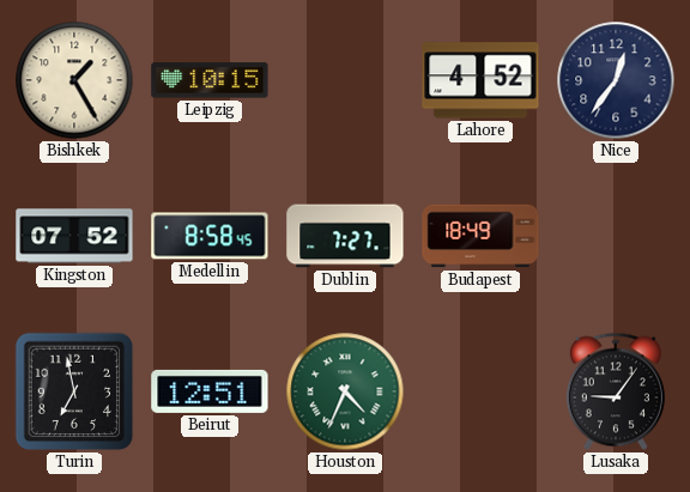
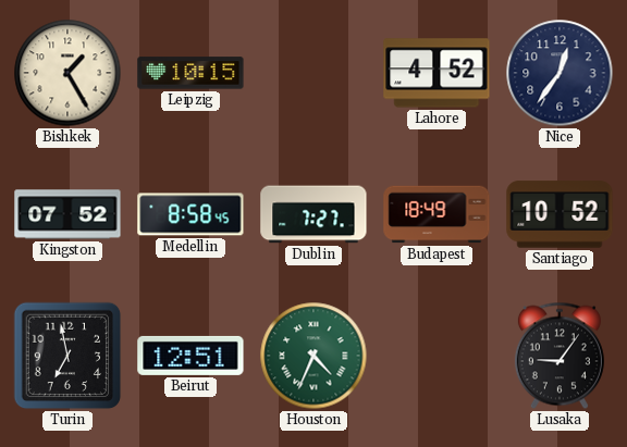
Santiago: none -> 10:52 (560, 214)
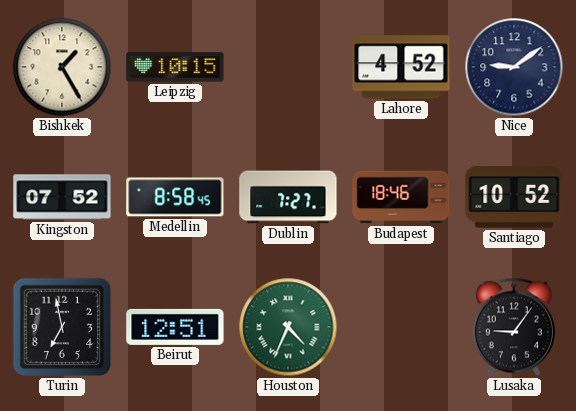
Nice: 12:36 -> 9:09 (514, 67)
Budapest: 18:49 -> 18:46 (401, 197)
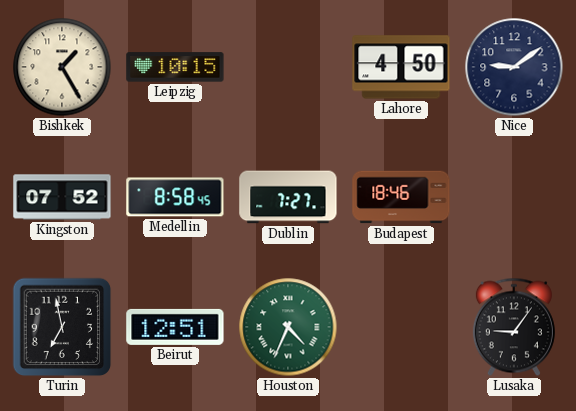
Lahore: 4:52 -> 4:50 (401, 67)
Santiago: 10:52 -> none (514, 197)
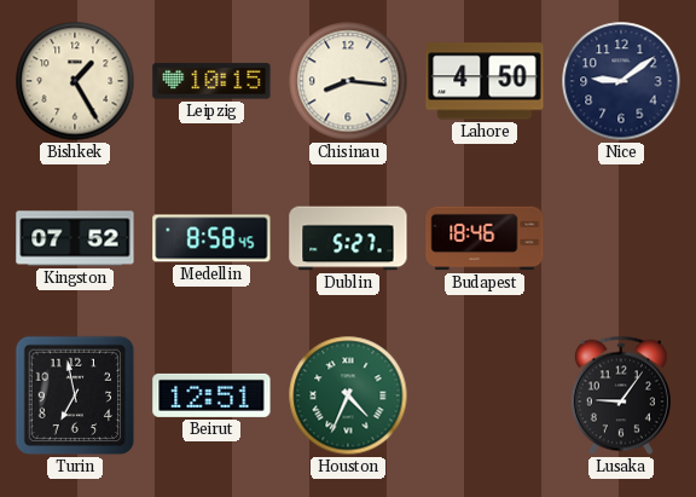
Chisinau: none -> 8:16 (348, 81)
Dublin: 7:27 -> 5:27 (348, 238)
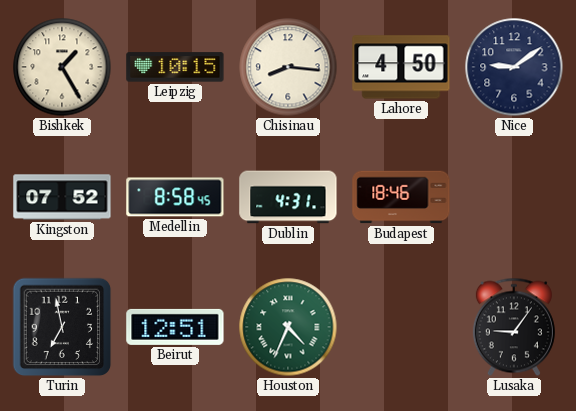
Dublin: 5:27 -> 4:31 (288, 197)
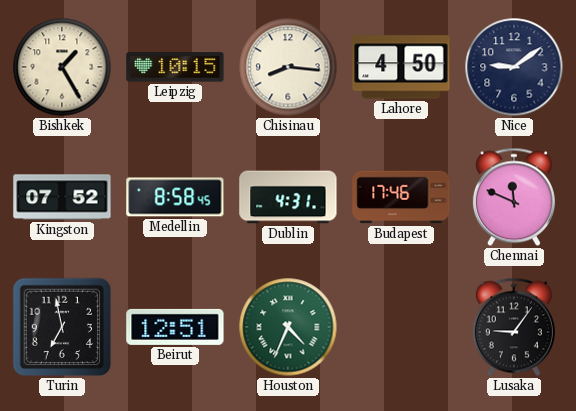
Budapest: 18:46 -> 17:46 (401, 197)
Chennai: none -> 11:49 (514, 197)
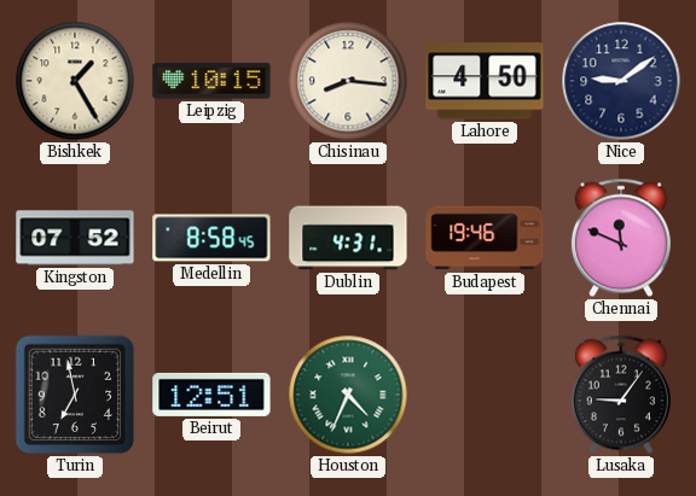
Budapest: 17:46 -> 19:46 (485, 238)
